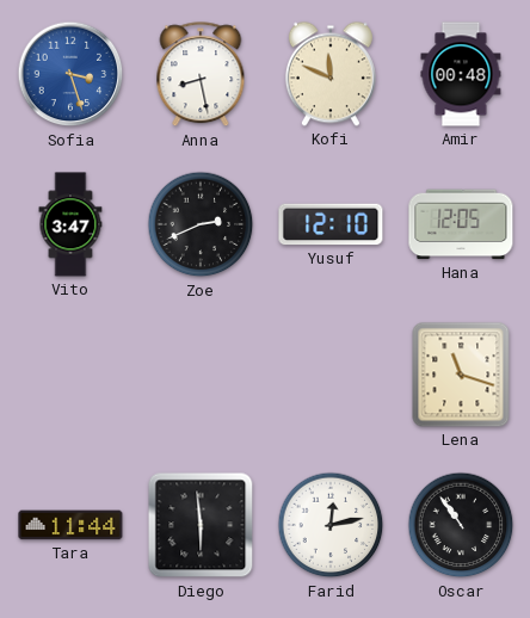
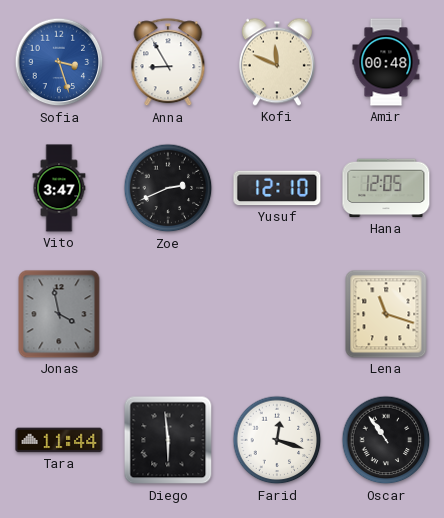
Anna: 8:28 -> 8:55 (168, 63)
Jonas: none -> 3:58 (59, 314)
Farid: 12:13 -> 12:18 (277, 440)
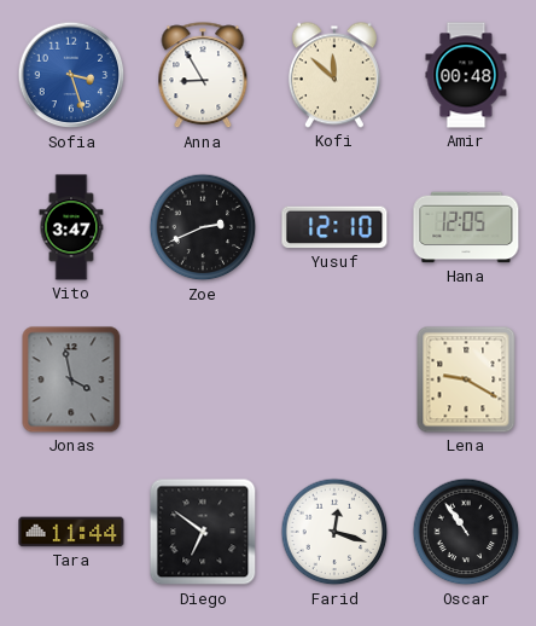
Kofi: 11:49 -> 11:52 (334, 75)
Lena: 11:18 -> 9:20 (466, 379)
Diego: 5:59 -> 6:51 (203, 532)
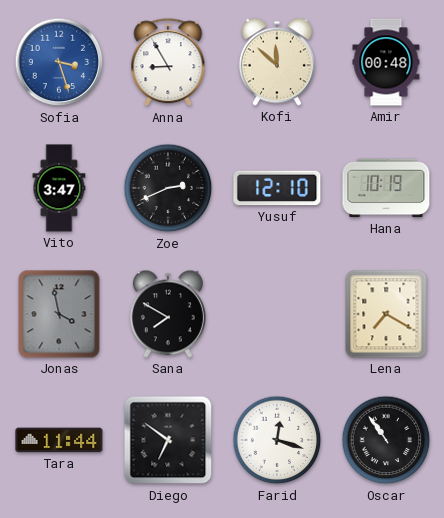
Hana: 12:05 -> 10:19 (386, 188)
Sana: none -> 7:50 (168, 314)
Lena: 9:20 -> 7:20 (386, 314)
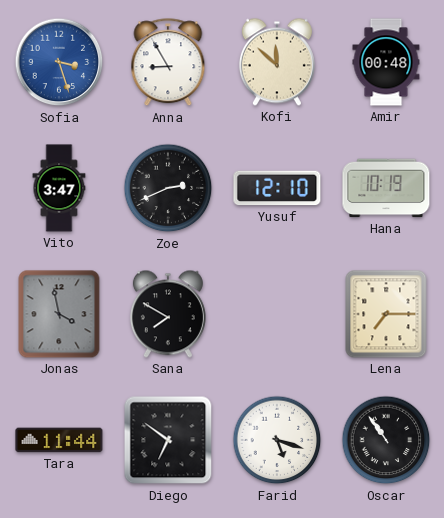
Lena: 7:20 -> 7:15 (386, 314)
Farid: 12:18 -> 5:18 (277, 440)
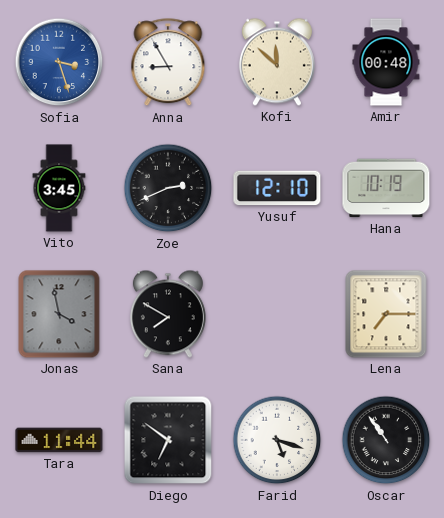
Vito: 3:47 -> 3:45 (59, 188)
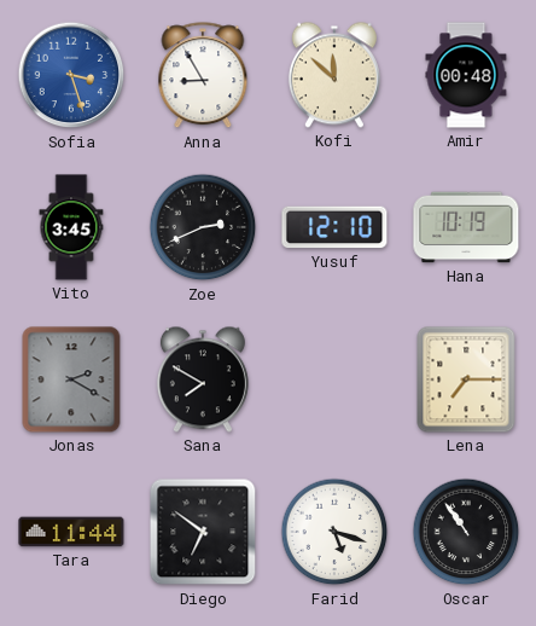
Jonas: 3:58 -> 2:20 (71, 379)
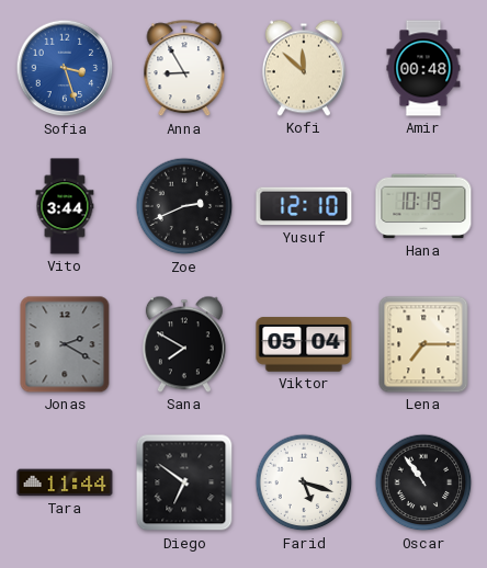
Vito: 3:45 -> 3:44 (65, 206)
Viktor: none -> 05:04 (304, 344)
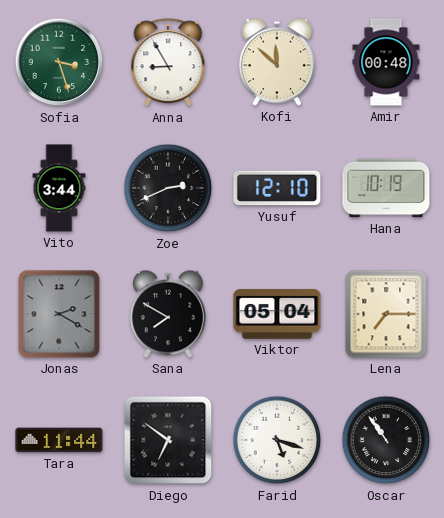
Sofia dial: blue -> green (59, 62)
